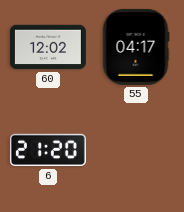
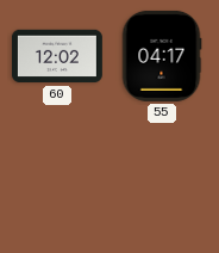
6: 21:20 -> none (48, 150)
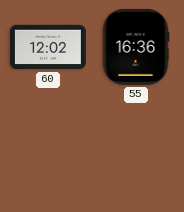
55: 04:17 -> 16:36 (136, 47)
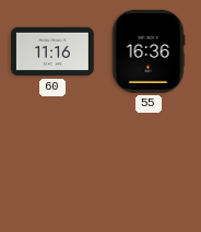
60: 12:02 -> 11:16 (52, 51)
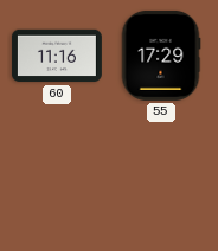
55: 16:36 -> 17:29 (161, 56)
